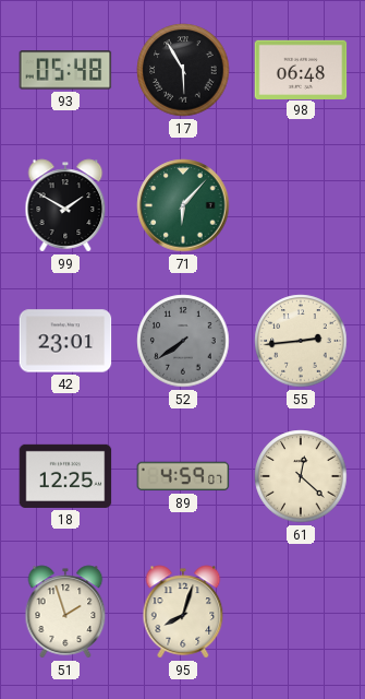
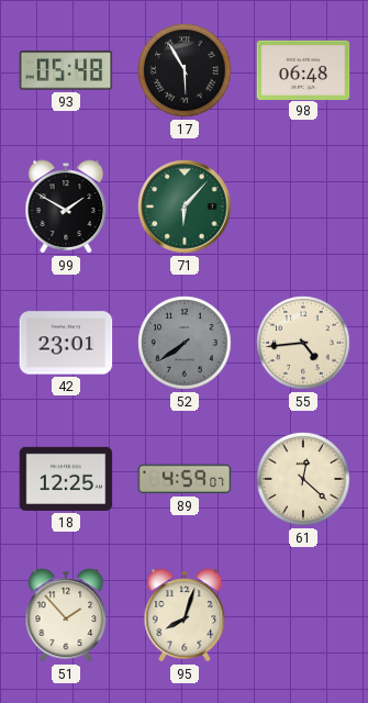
55: 2:44 -> 4:44 (303, 343)
51: 1:57 -> 1:53 (66, 615)
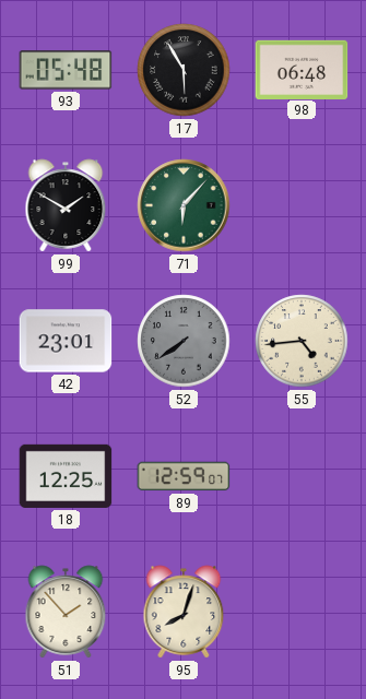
89: 4:59 -> 12:59 (184, 476)
61: 12:22 -> none (303, 479)
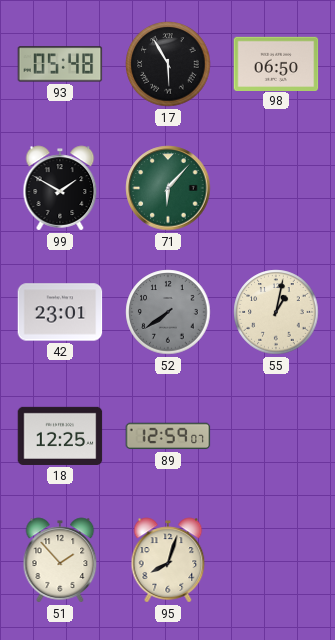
98: 06:48 -> 06:50 (276, 63)
55: 4:44 -> 1:02 (276, 312)
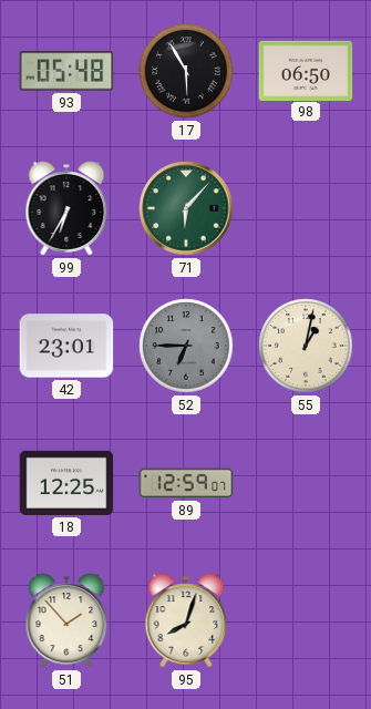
99: 1:50 -> 6:35 (66, 208)
52: 7:39 -> 6:45 (186, 346)
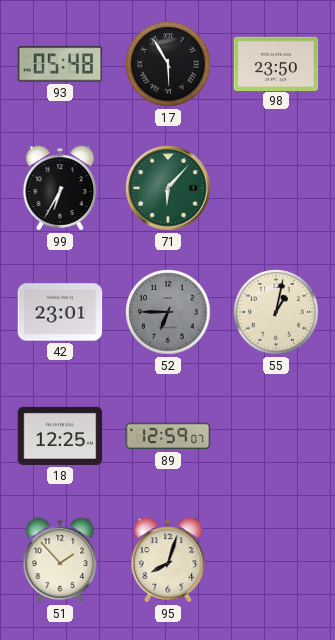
98: 06:50 -> 23:50 (276, 63)
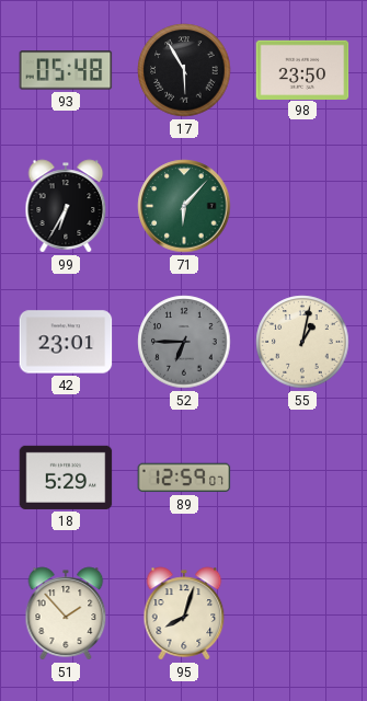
18: 12:25 -> 5:29 (66, 478)
